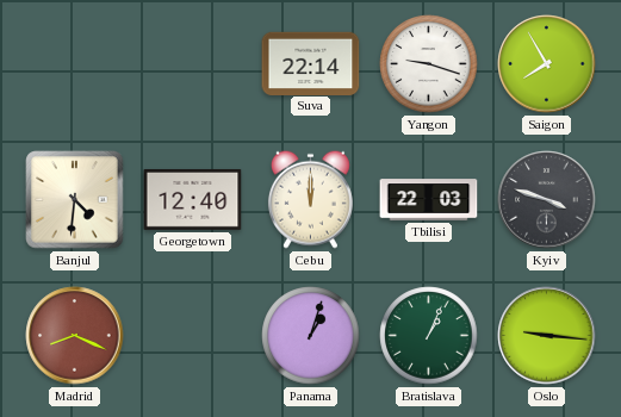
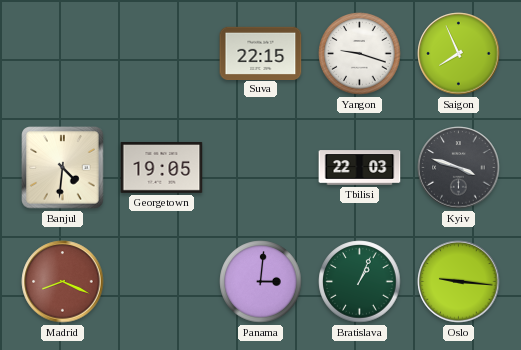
Suva: 22:14 -> 22:15 (261, 53)
Saigon: 7:55 -> 7:56 (459, 54)
Georgetown: 12:40 -> 19:05 (162, 168)
Cebu: 12:00 -> none (310, 199)
Panama: 1:03 -> 3:01 (261, 282)
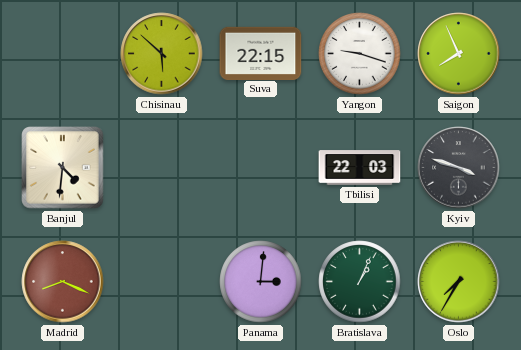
Chisinau: none -> 5:52 (162, 54)
Georgetown: 19:05 -> none (162, 168)
Oslo: 9:16 -> 7:35 (459, 282)
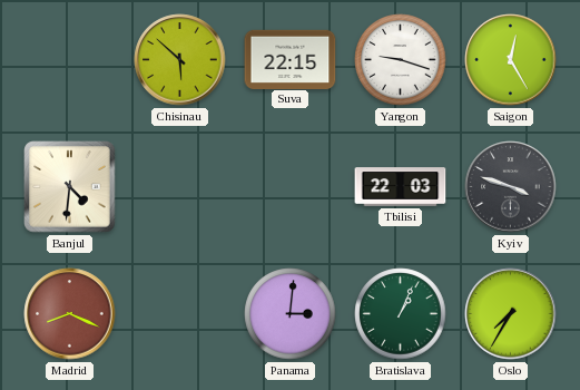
Saigon: 7:56 -> 12:25 (511, 60)
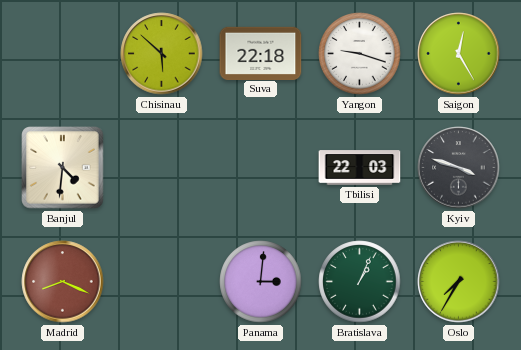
Suva: 22:15 -> 22:18 (261, 53)
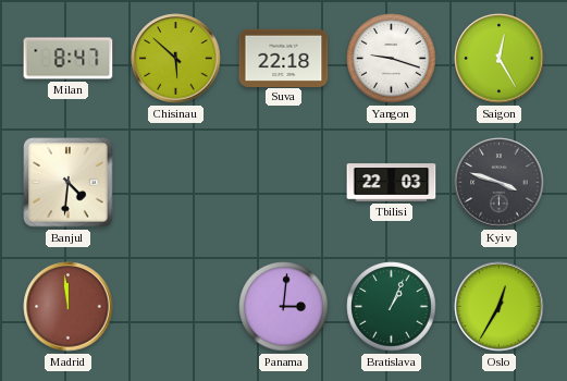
Milan: none -> 8:47 (69, 59)
Madrid: 8:19 -> 11:59 (69, 307)
Oslo: 7:35 -> 12:35 (500, 307)
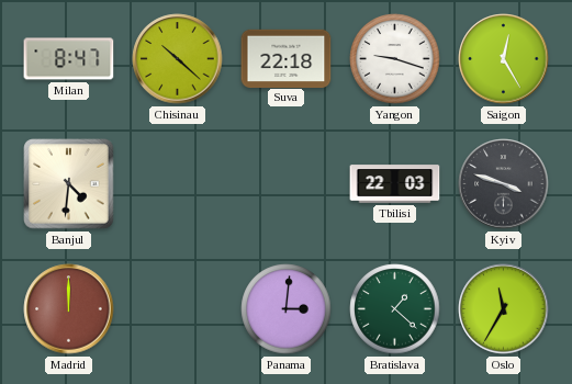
Chisinau: 5:52 -> 10:22 (178, 59)
Madrid: 11:59 -> 12:00 (69, 309)
Bratislava: 1:04 -> 1:22 (395, 309)
Oslo: 12:35 -> 11:35 (504, 309)
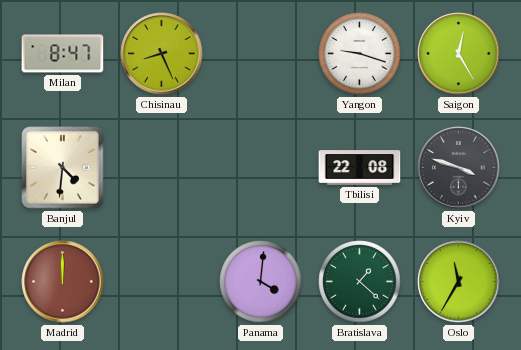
Chisinau: 10:22 -> 8:26 (162, 54)
Suva: 22:18 -> none (287, 58)
Tbilisi: 22:03 -> 22:08 (360, 168)
Panama: 3:01 -> 4:01 (261, 282)
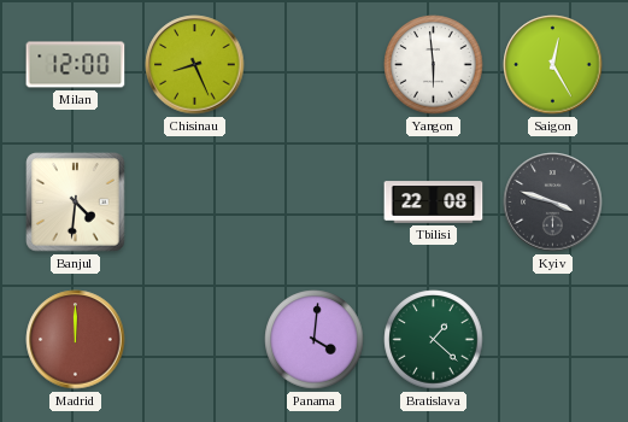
Milan: 8:47 -> 12:00 (76, 65)
Yangon: 9:18 -> 5:59 (434, 65)
Oslo: 11:35 -> none (459, 282)
